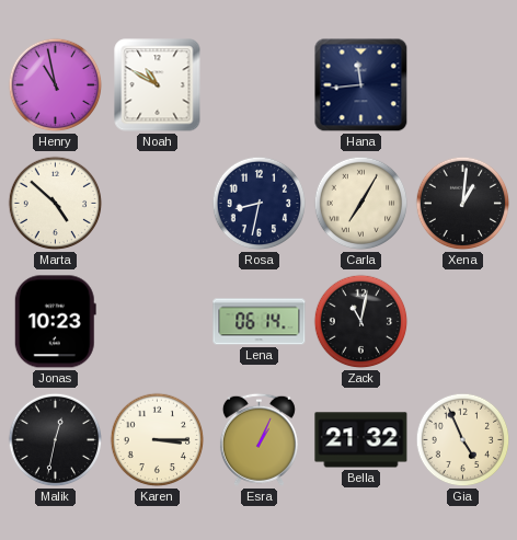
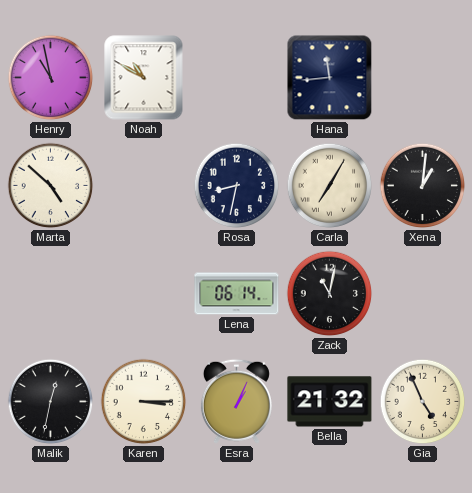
Jonas: 10:23 -> none (55, 322)
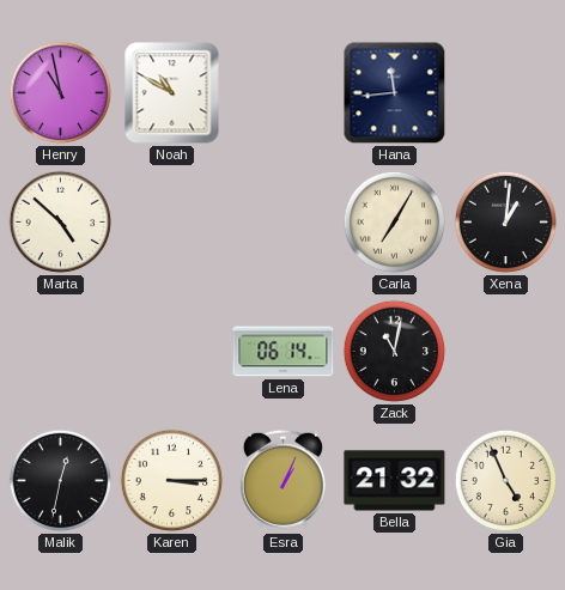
Rosa: 8:32 -> none (237, 186)
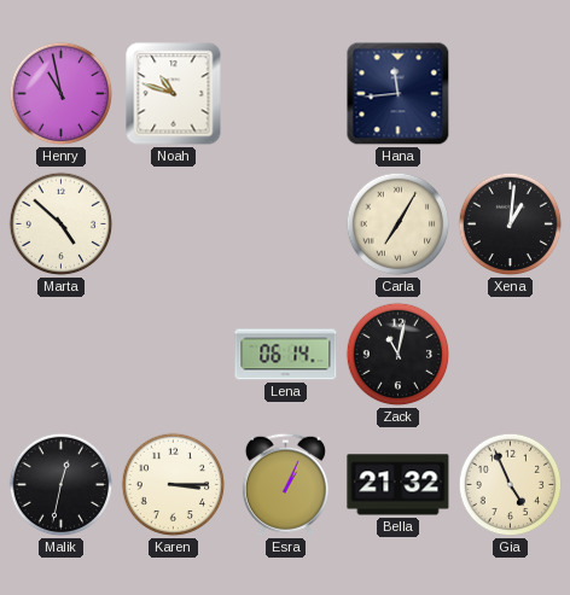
Noah: 10:50 -> 10:48 (174, 94)
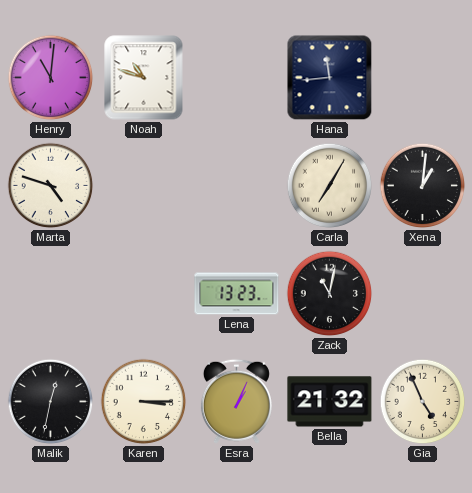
Henry: 10:58 -> 11:01 (51, 78)
Marta: 4:52 -> 4:48 (51, 186)
Lena: 06:14 -> 13:23 (237, 294)
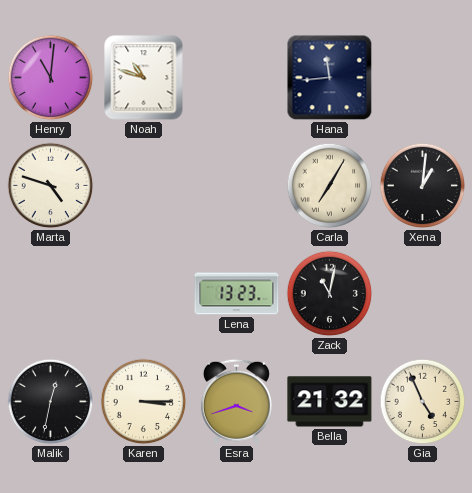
Esra: 1:04 -> 3:42 (236, 401)
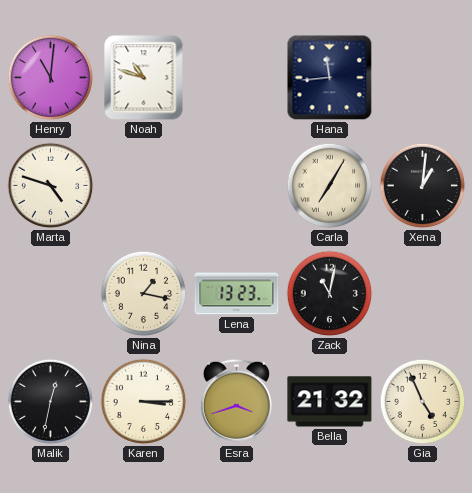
Nina: none -> 1:17 (144, 294)
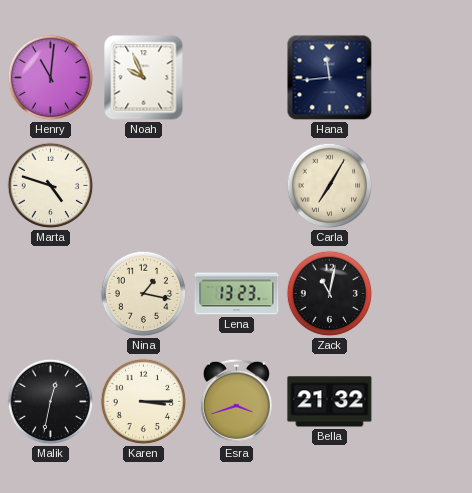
Noah: 10:48 -> 9:56 (144, 78)
Xena: 1:01 -> none (423, 186)
Gia: 4:56 -> none (423, 402)
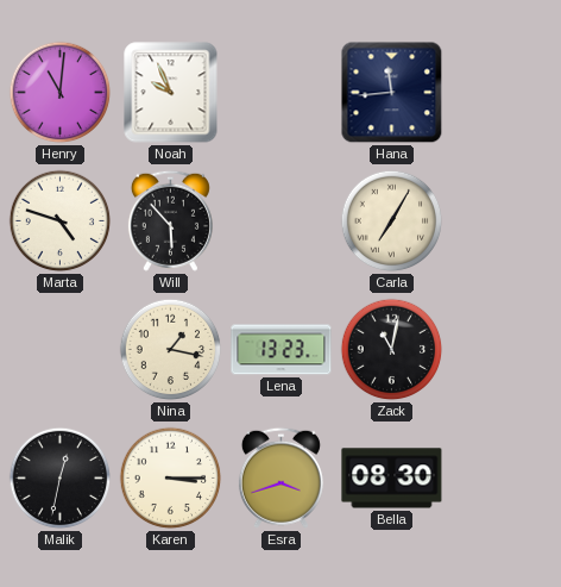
Will: none -> 5:53 (170, 220)
Bella: 21:32 -> 08:30 (392, 479)
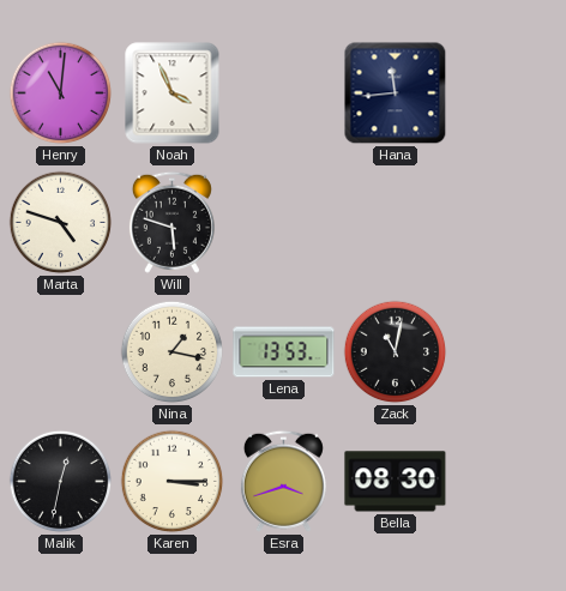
Noah: 9:56 -> 3:56 (173, 94)
Will: 5:53 -> 5:48 (171, 222)
Carla: 7:05 -> none (392, 221)
Lena: 13:23 -> 13:53 (284, 352)
